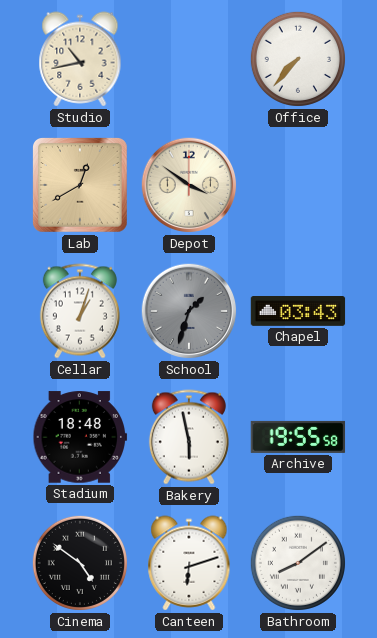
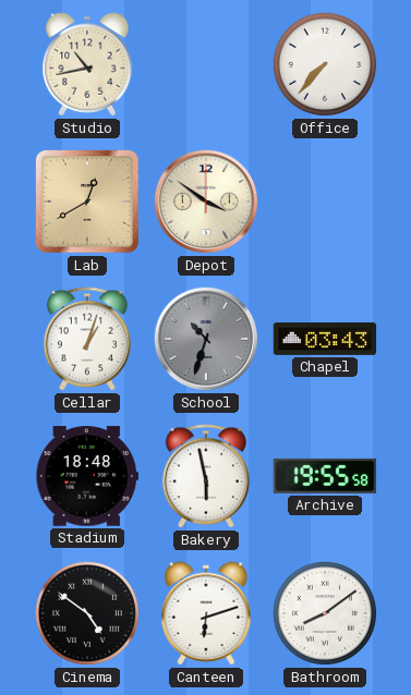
School: 1:33 -> 10:33 (206, 339)
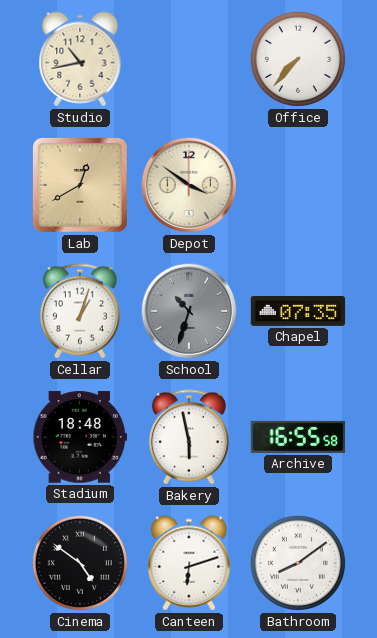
Chapel: 03:43 -> 07:35 (298, 312)
Archive: 19:55 -> 16:55 (298, 437)
